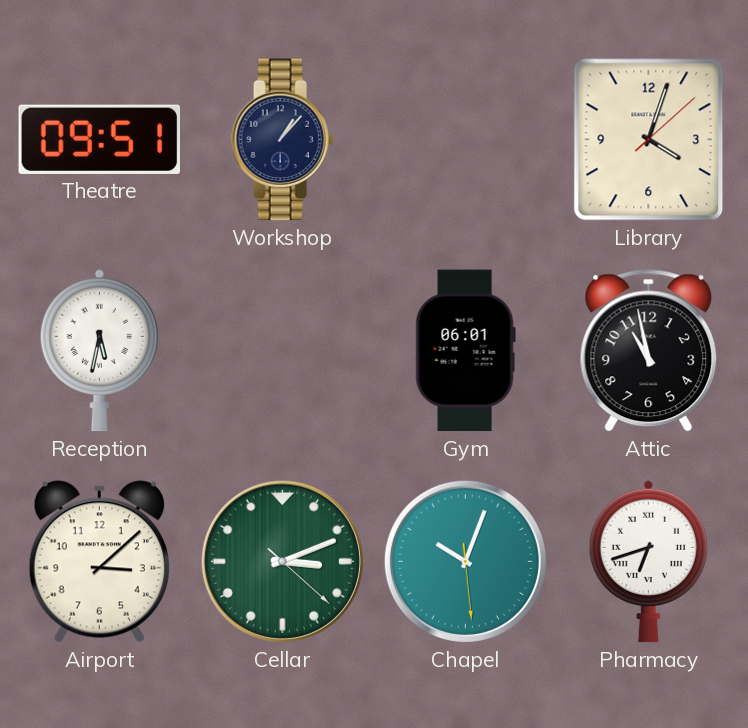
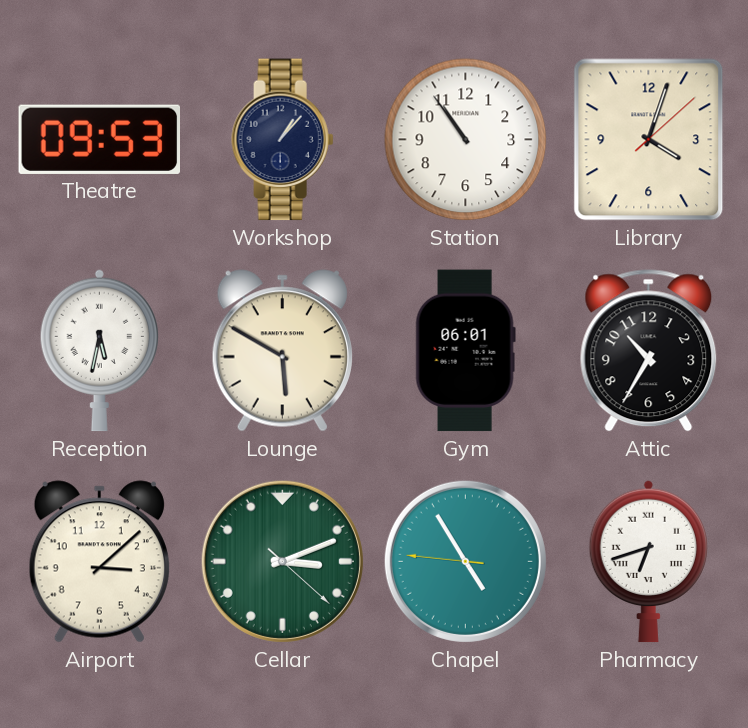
Theatre: 09:51 -> 09:53 (99, 139)
Station: none -> 10:54 (466, 140)
Lounge: none -> 5:50 (282, 351)
Attic: 10:58 -> 10:35 (649, 351)
Chapel: 10:03 -> 4:54 (465, 561)
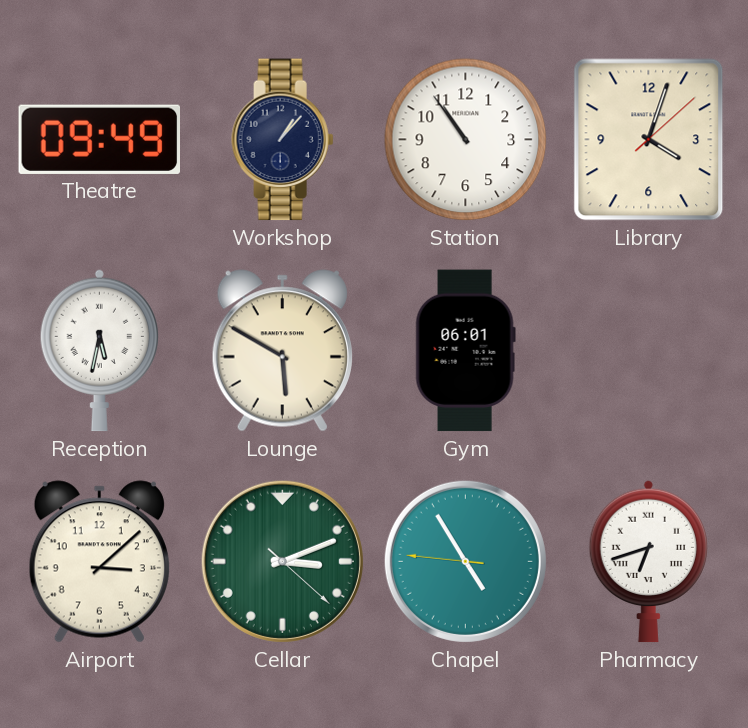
Theatre: 09:53 -> 09:49 (99, 139)
Attic: 10:35 -> none (649, 351)
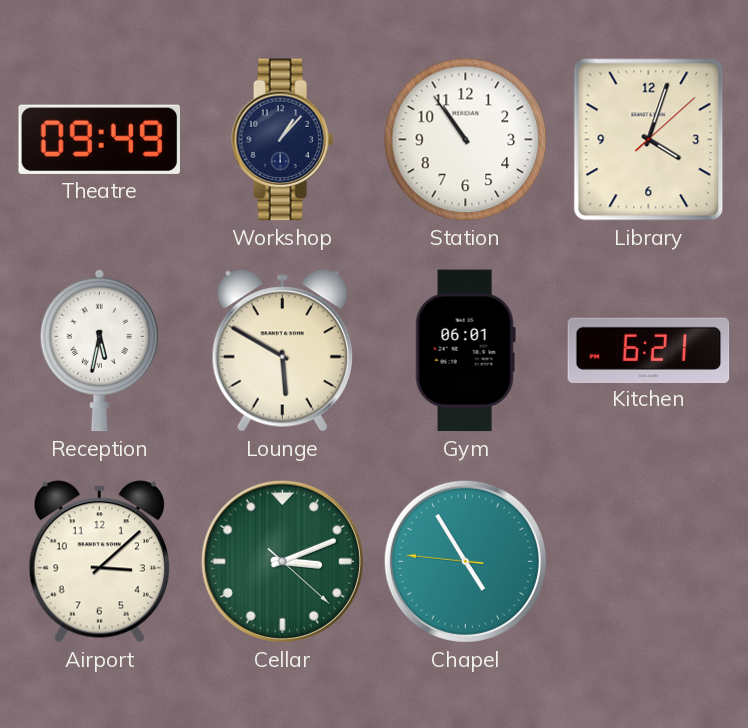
Kitchen: none -> 6:21 (649, 350)
Pharmacy: 6:42 -> none (648, 561)
